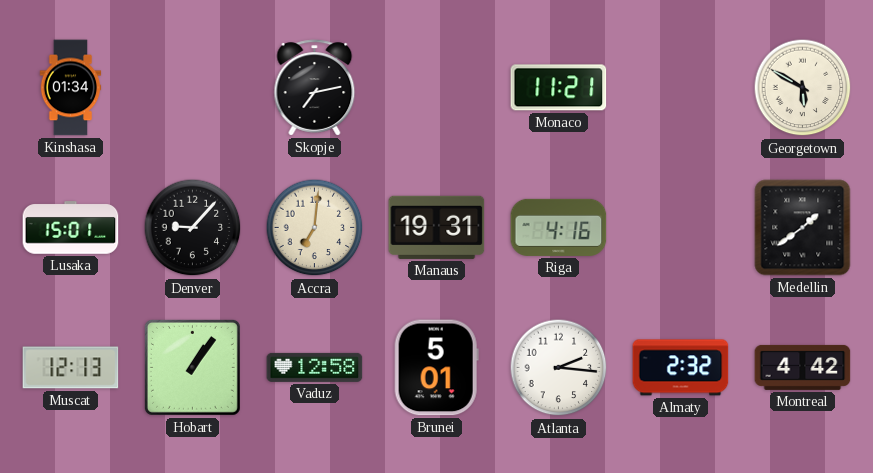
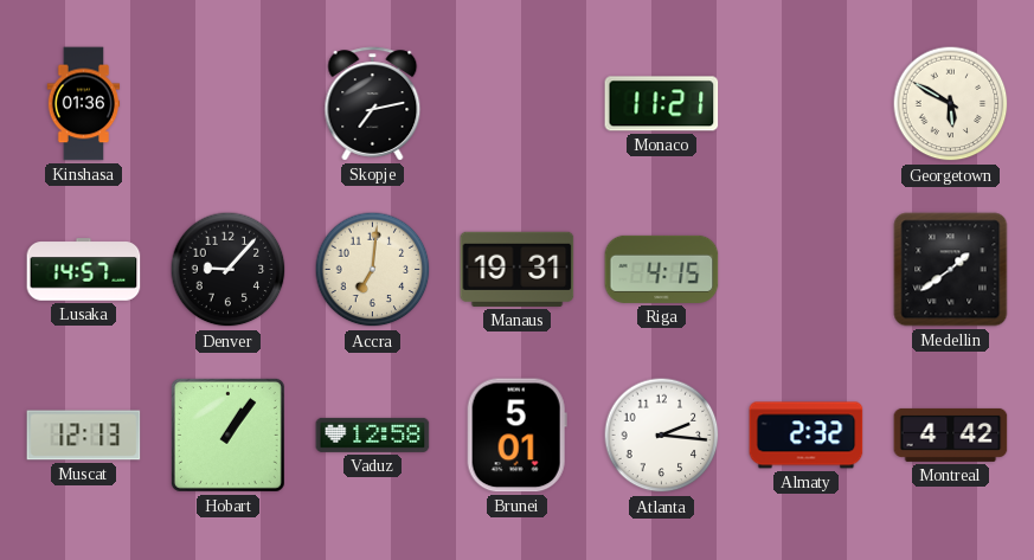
Kinshasa: 01:34 -> 01:36 (84, 104)
Lusaka: 15:01 -> 14:57 (84, 270)
Riga: 4:16 -> 4:15 (662, 269)
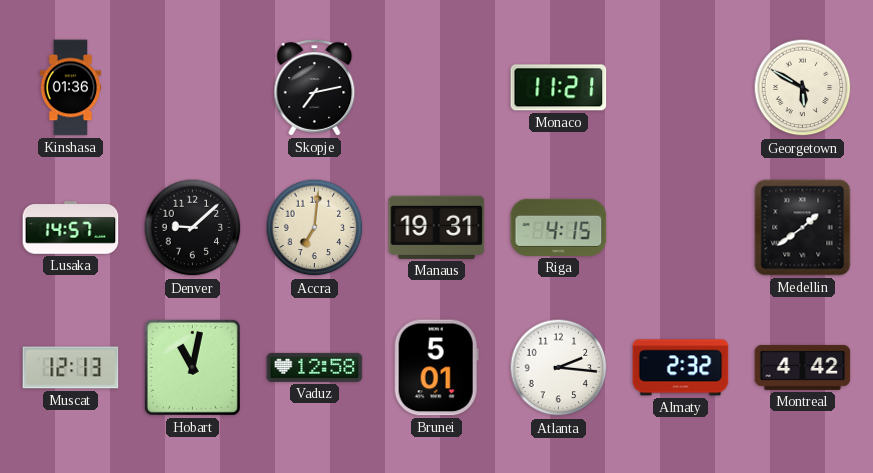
Denver: 9:07 -> 9:08 (193, 228)
Hobart: 1:06 -> 11:02 (192, 367)
